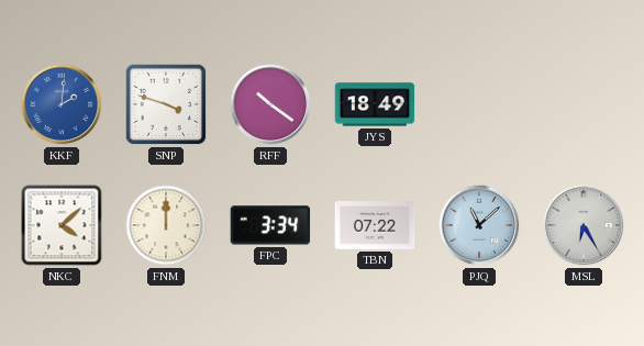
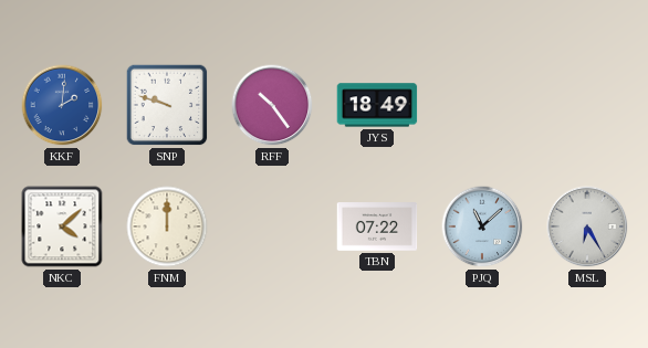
SNP: 3:48 -> 9:48 (167, 105)
RFF: 10:21 -> 10:24 (272, 105)
FPC: 3:34 -> none (270, 225)
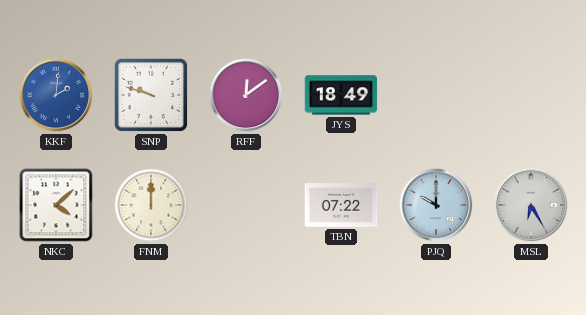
RFF: 10:24 -> 12:09 (246, 95)
PJQ: 11:08 -> 10:00 (436, 205)
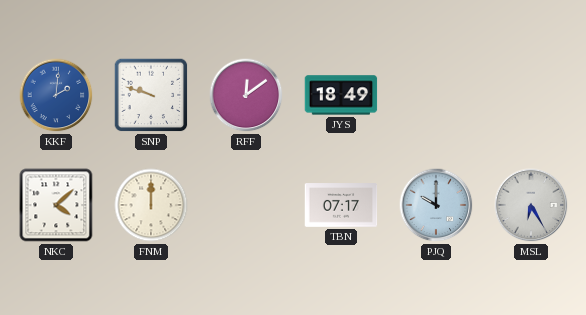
TBN: 07:22 -> 07:17 (341, 205)
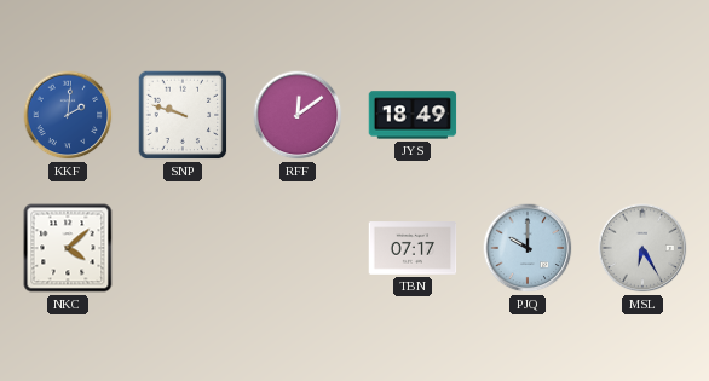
FNM: 12:00 -> none (151, 205)
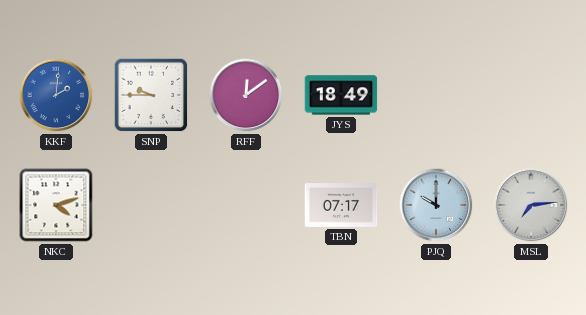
SNP: 9:48 -> 9:45 (151, 95)
NKC: 4:08 -> 4:12 (56, 205)
MSL: 6:25 -> 7:14 (531, 205)
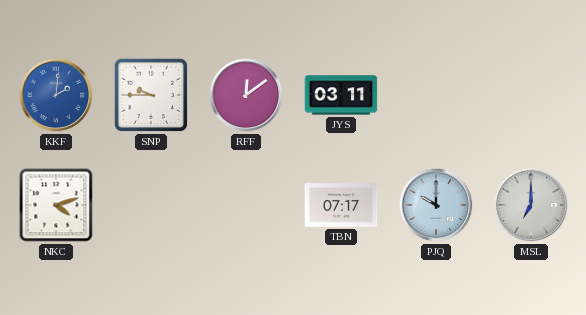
JYS: 18:49 -> 03:11 (341, 95)
MSL: 7:14 -> 7:00 (531, 205)
